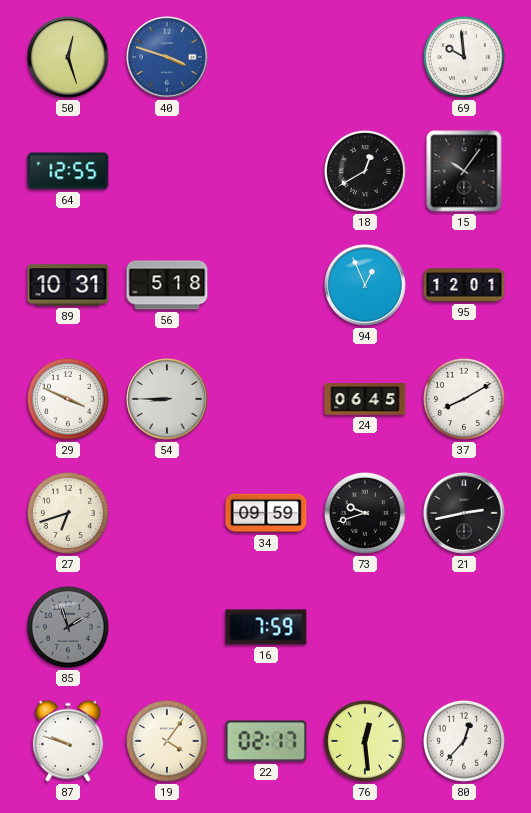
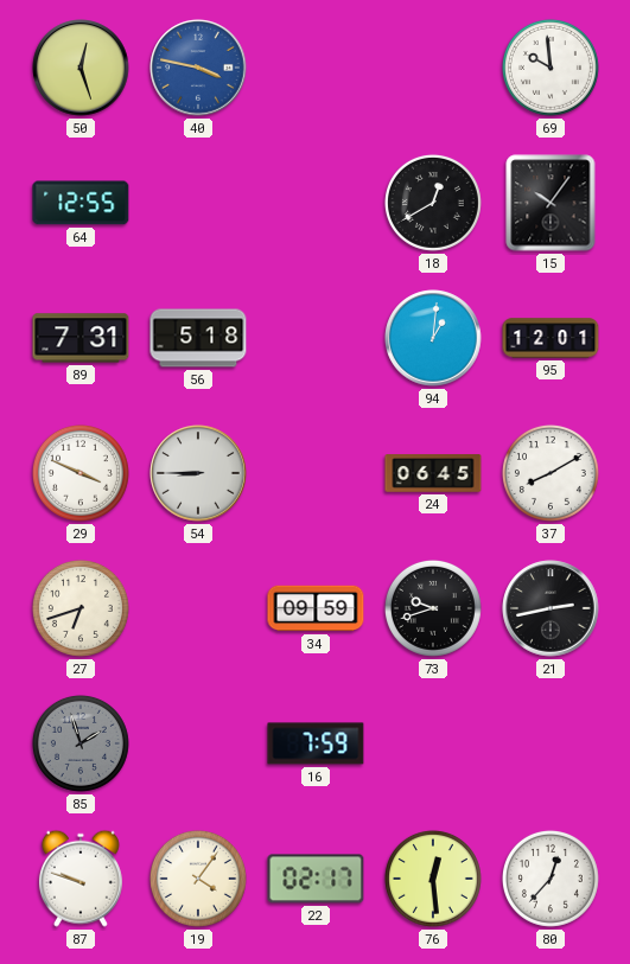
40: 3:48 -> 3:47 (198, 68)
89: 10:31 -> 7:31 (81, 338)
94: 12:56 -> 1:01 (433, 338)
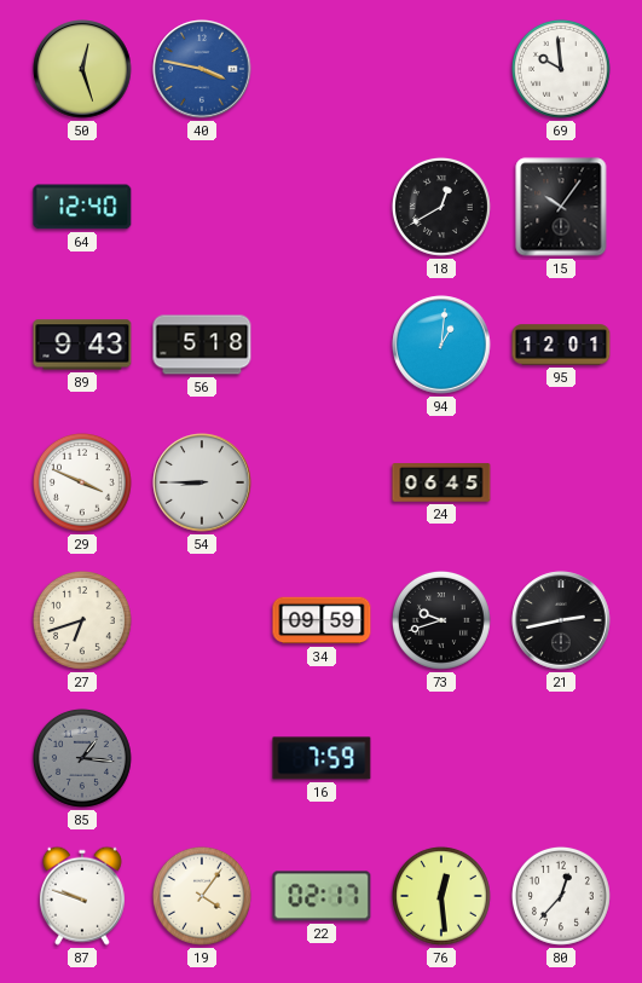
64: 12:55 -> 12:40 (82, 207)
89: 7:31 -> 9:43 (82, 345)
37: 8:10 -> none (551, 473)
85: 1:57 -> 1:16 (82, 758)
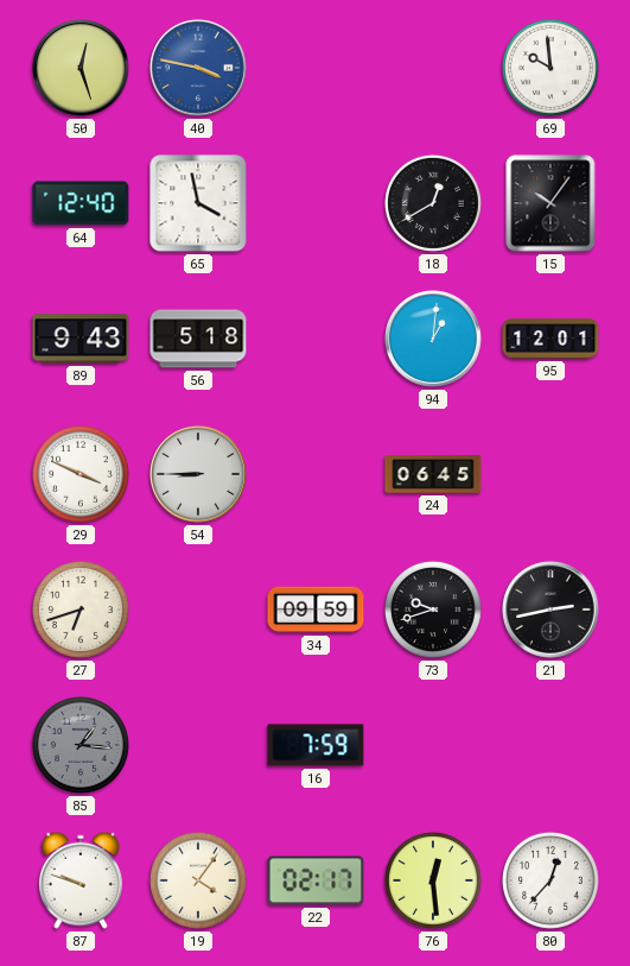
65: none -> 3:58 (198, 203)
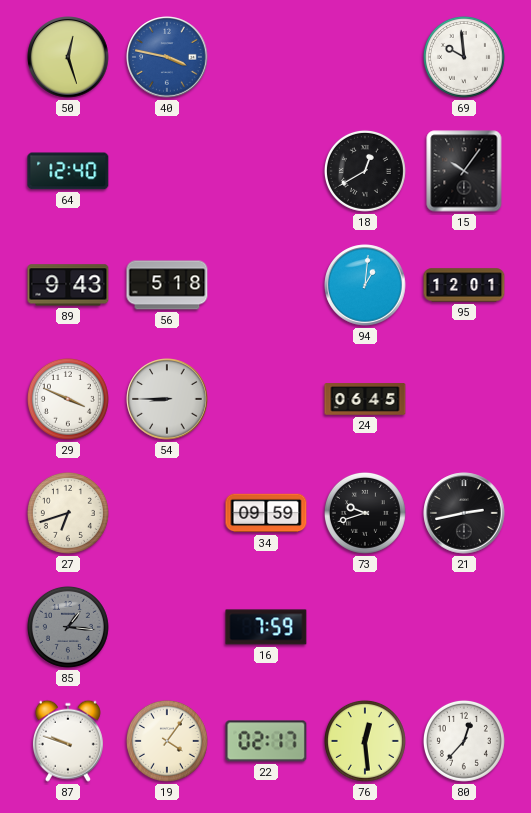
65: 3:58 -> none (198, 203)
